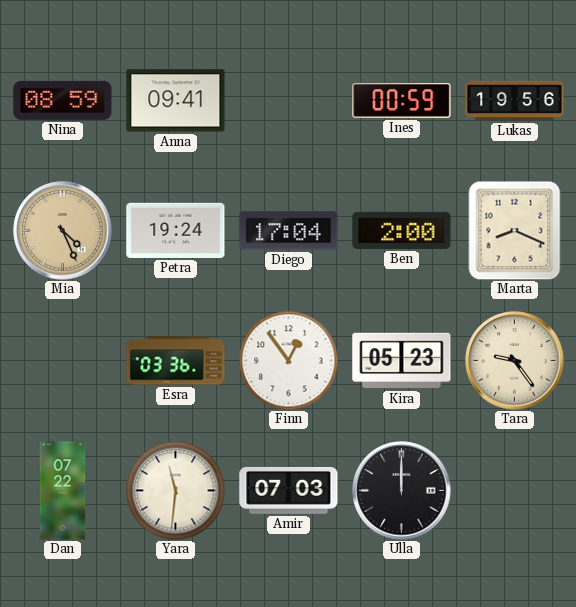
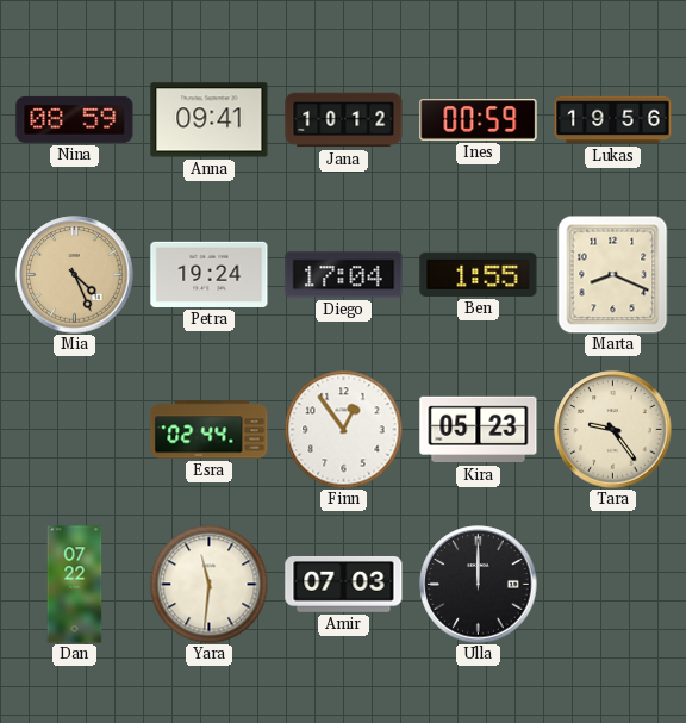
Jana: none -> 10:12 (344, 120)
Ben: 2:00 -> 1:55 (479, 274)
Esra: 03:36 -> 02:44 (210, 430)
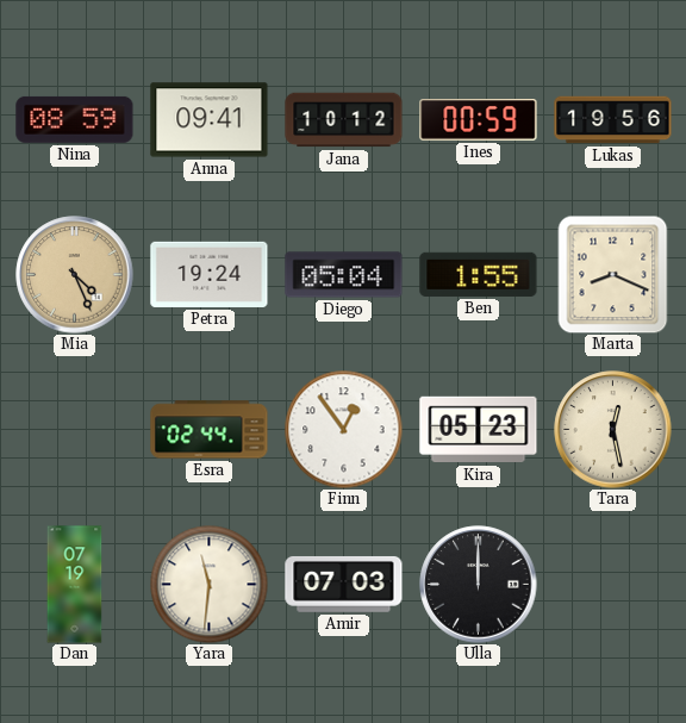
Diego: 17:04 -> 05:04 (344, 275)
Tara: 9:24 -> 12:28 (613, 430)
Dan: 07:22 -> 07:19 (75, 585)
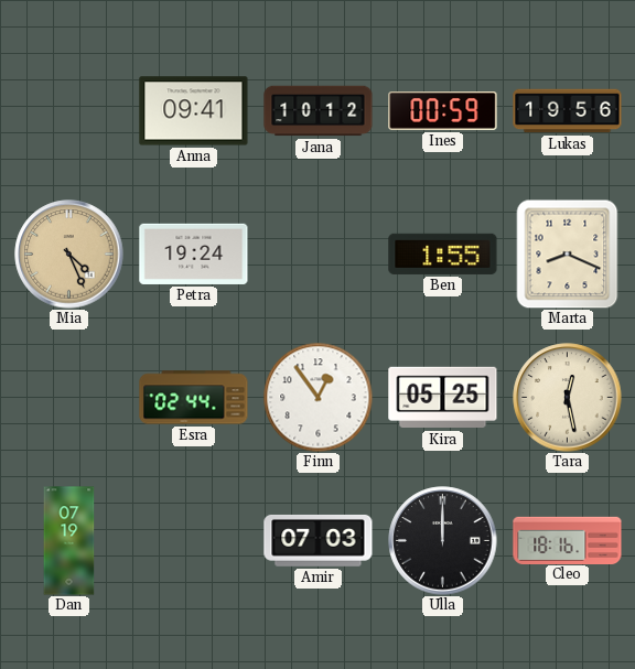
Nina: 08:59 -> none (75, 119)
Diego: 05:04 -> none (344, 275)
Kira: 05:23 -> 05:25 (443, 398)
Yara: 11:31 -> none (210, 585)
Cleo: none -> 18:16 (568, 540)
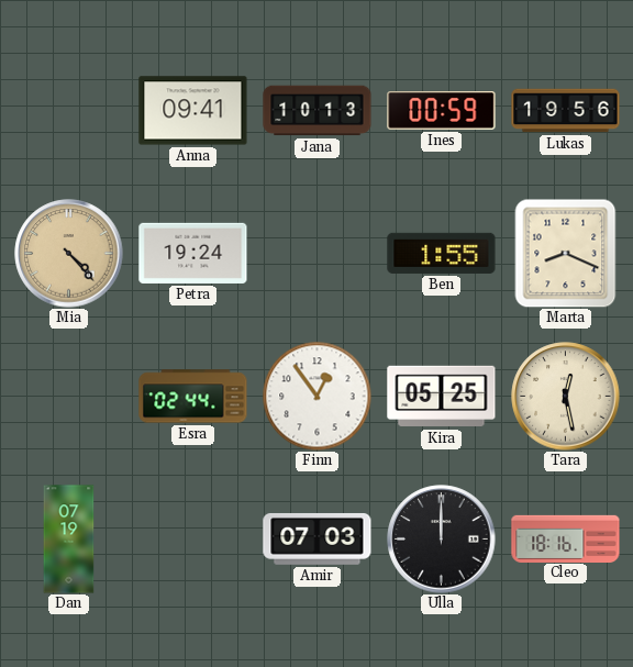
Jana: 10:12 -> 10:13 (318, 111)
Mia: 4:26 -> 4:23 (69, 254)
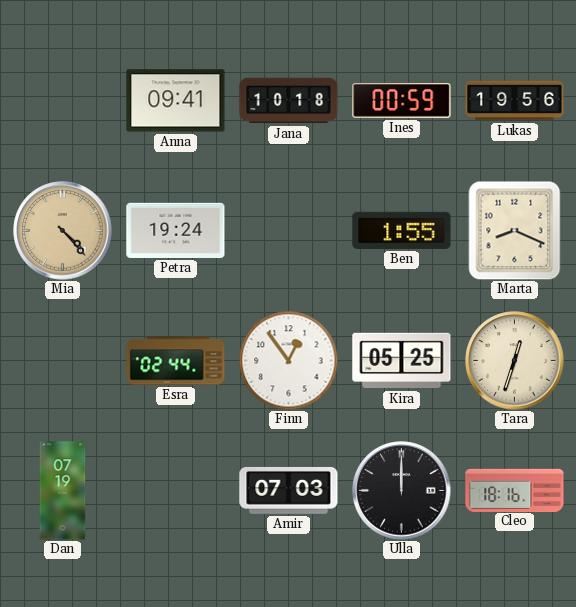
Jana: 10:13 -> 10:18 (289, 101)
Tara: 12:28 -> 12:33 (515, 361)
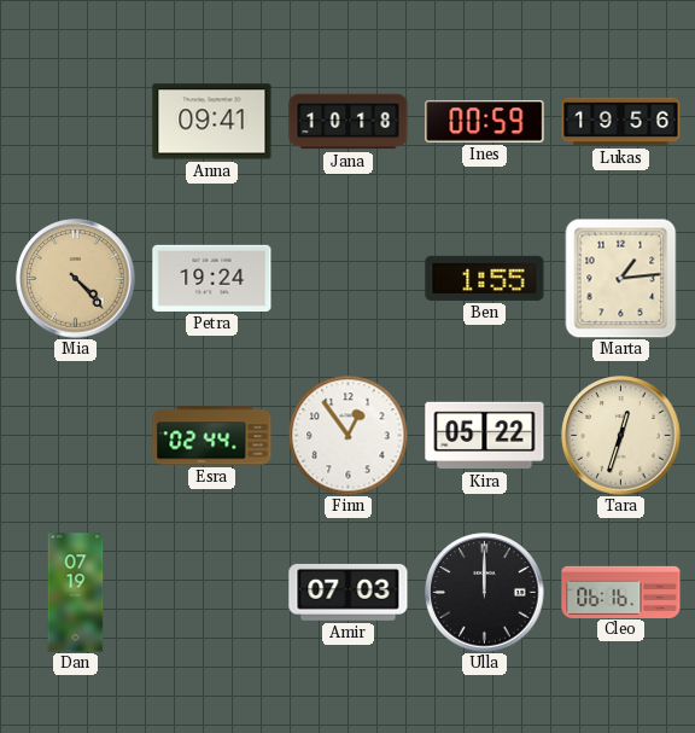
Marta: 8:19 -> 1:14 (621, 278)
Kira: 05:25 -> 05:22 (485, 436)
Cleo: 18:16 -> 06:16 (621, 592)
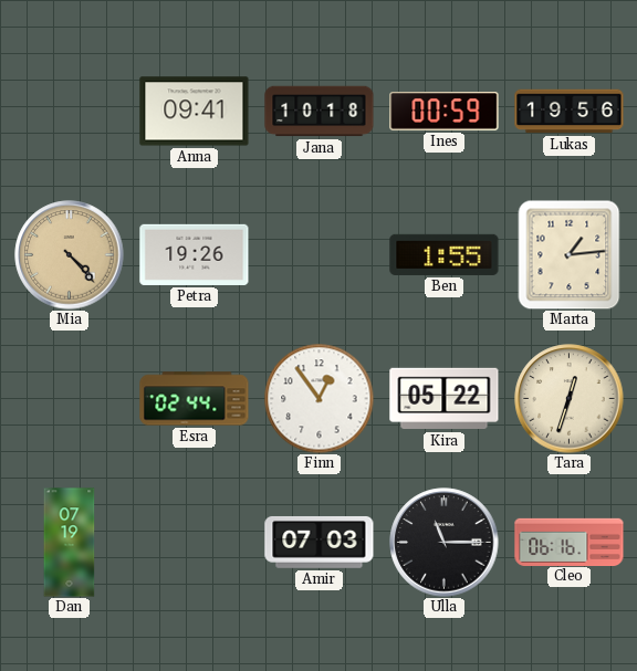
Petra: 19:24 -> 19:26 (195, 254)
Ulla: 12:00 -> 11:15 (445, 543)
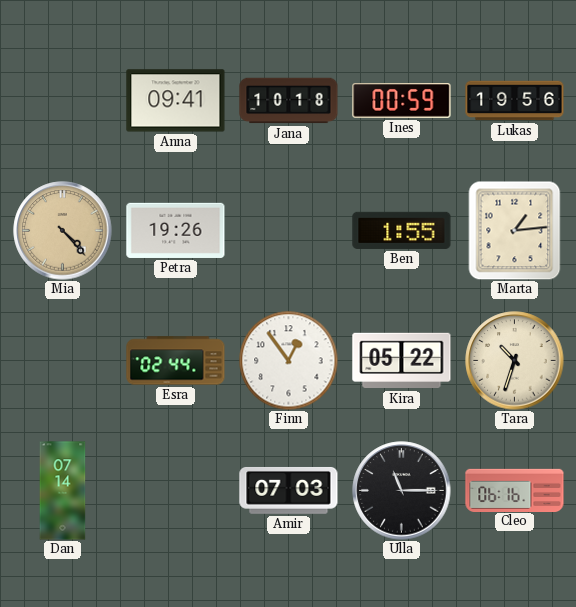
Tara: 12:33 -> 10:33 (515, 361)
Dan: 07:19 -> 07:14 (63, 491)
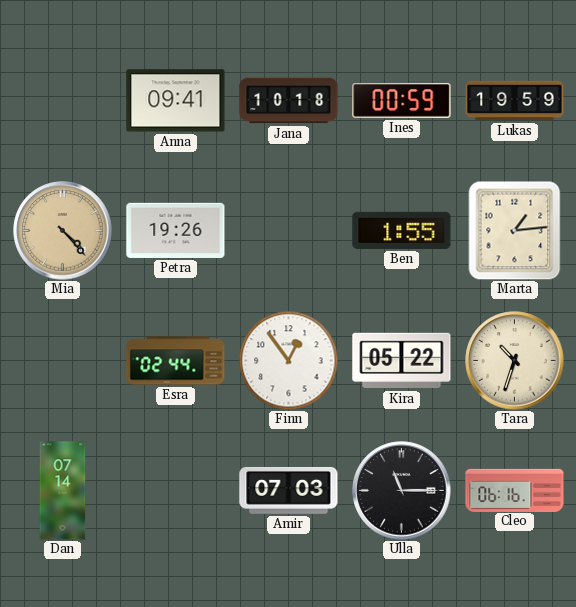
Lukas: 19:56 -> 19:59 (515, 101)
